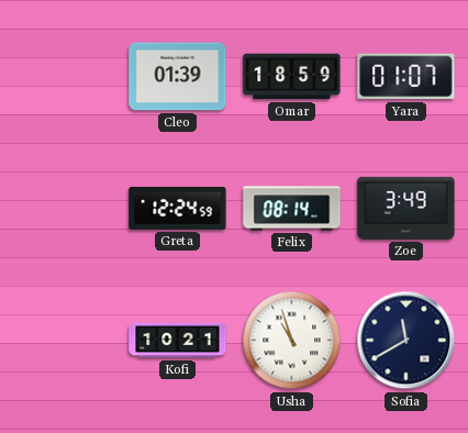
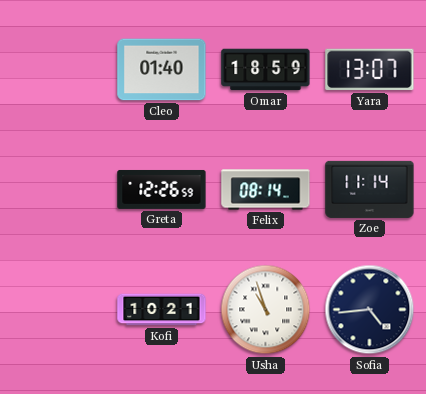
Cleo: 01:39 -> 01:40 (162, 70)
Yara: 01:07 -> 13:07 (370, 70)
Greta: 12:24 -> 12:26 (162, 189)
Zoe: 3:49 -> 11:14 (370, 189)
Sofia: 11:40 -> 4:44 (370, 310)
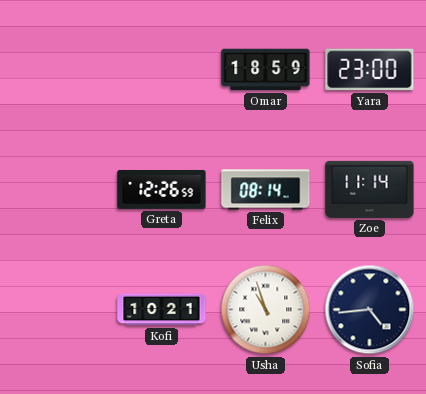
Cleo: 01:40 -> none (162, 70)
Yara: 13:07 -> 23:00 (370, 70)
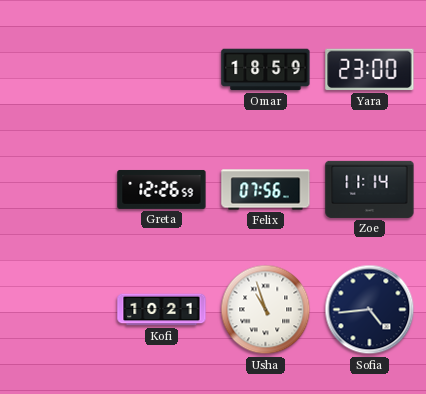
Felix: 08:14 -> 07:56 (266, 190)
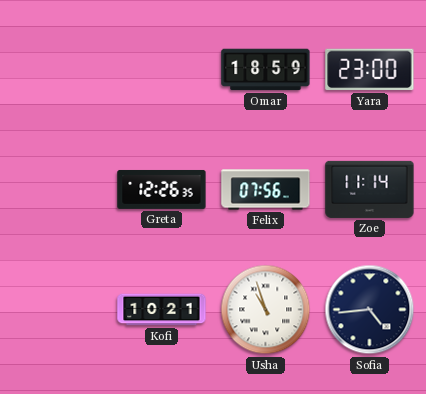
Greta: 12:26:59 -> 12:26:35 (162, 189)
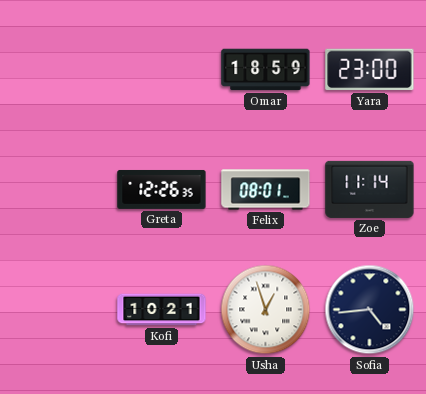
Felix: 07:56 -> 08:01 (266, 190)
Usha: 10:57 -> 12:57 (266, 310)
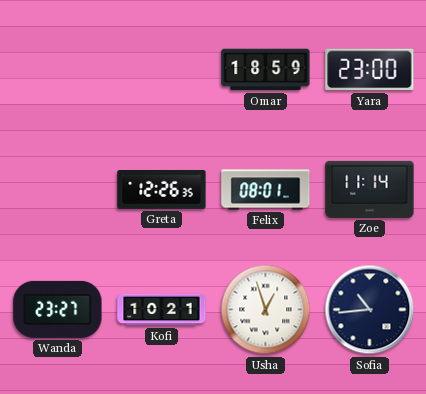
Wanda: none -> 23:27 (58, 309)
Sofia: 4:44 -> 10:44 (370, 310)
